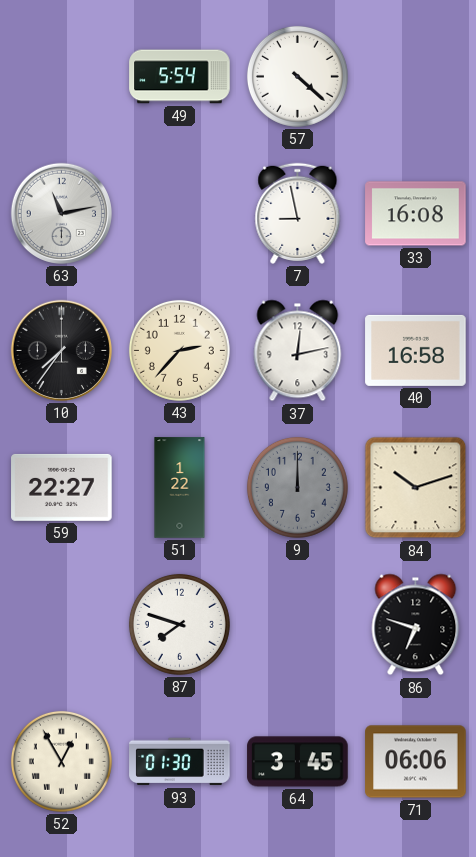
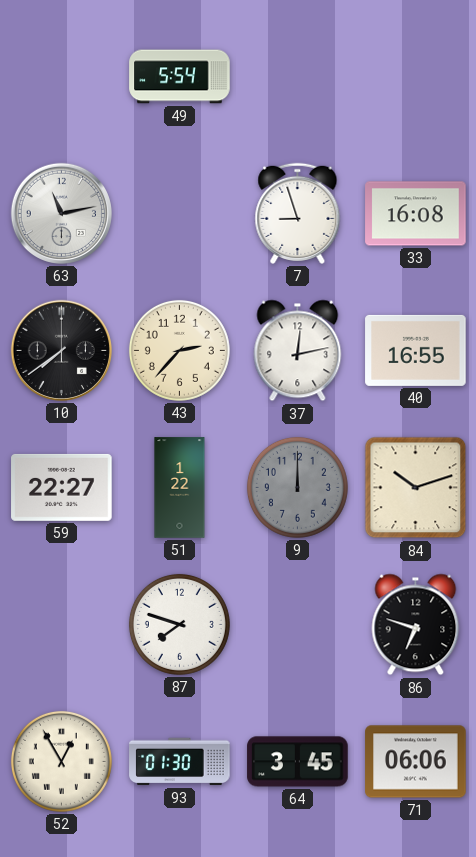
57: 4:22 -> none (297, 76)
7: 8:58 -> 8:57 (298, 213)
10: 7:36 -> 7:39 (61, 350)
40: 16:58 -> 16:55 (416, 350)
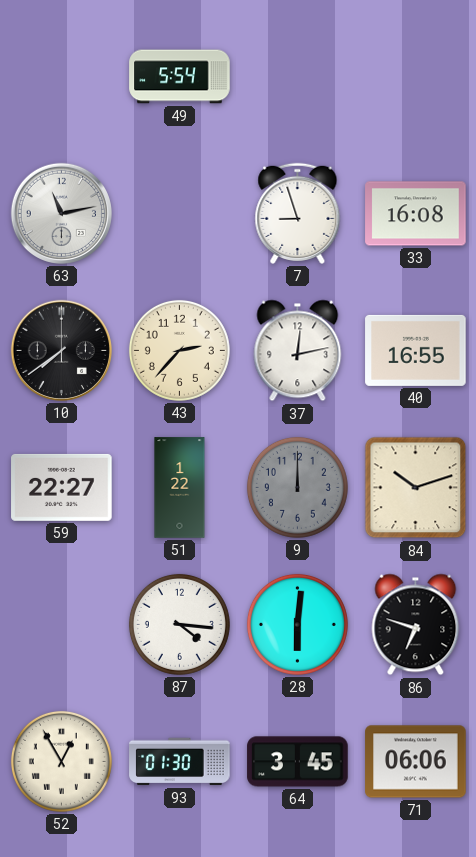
87: 7:48 -> 4:16 (179, 624)
28: none -> 6:01 (297, 624)
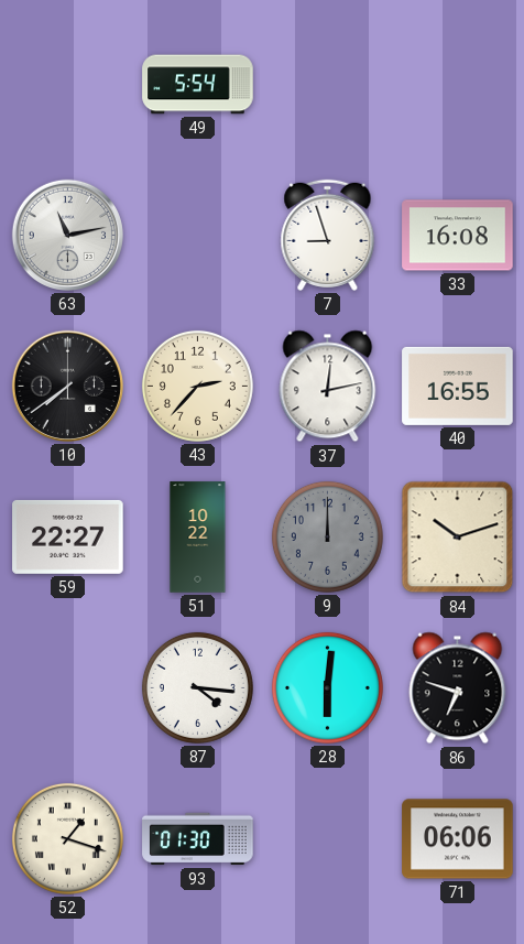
51: 1:22 -> 10:22 (198, 538)
52: 12:55 -> 1:18 (67, 838)
64: 3:45 -> none (298, 762)
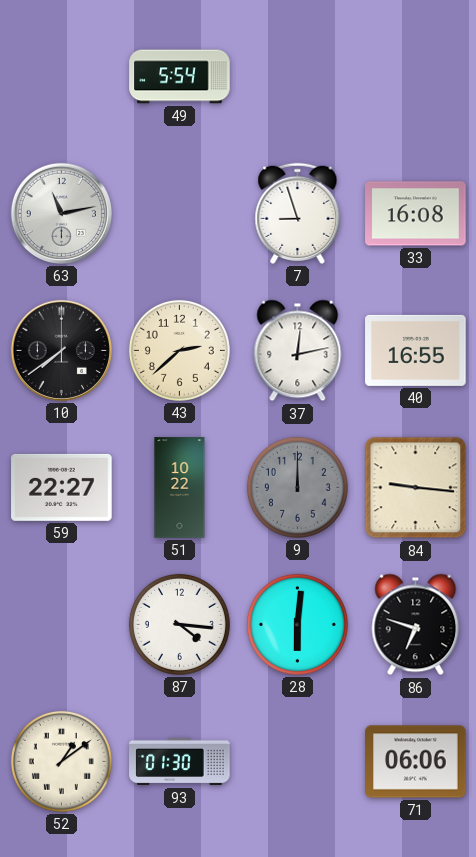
43: 2:37 -> 2:38 (179, 350)
84: 10:12 -> 9:16 (416, 488)
52: 1:18 -> 1:09 (61, 761)
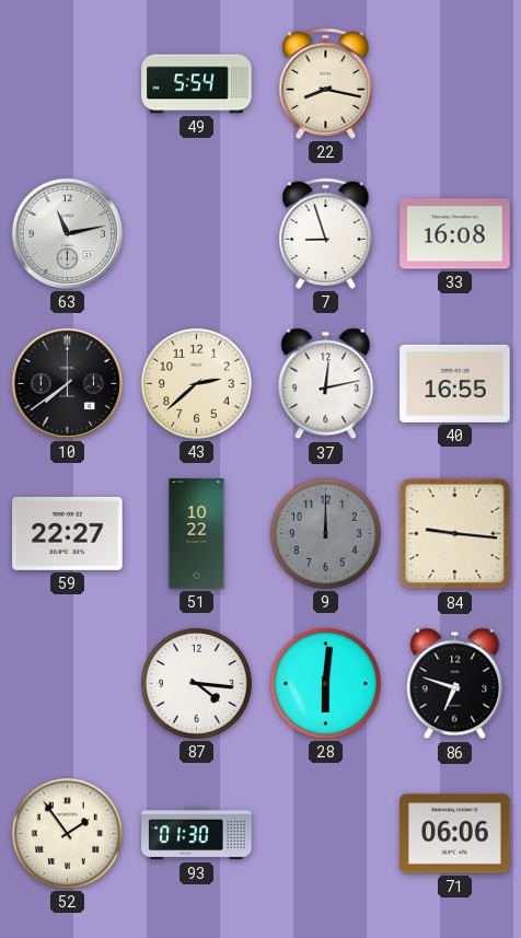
22: none -> 8:17 (326, 83)
52: 1:09 -> 1:54 (67, 833)
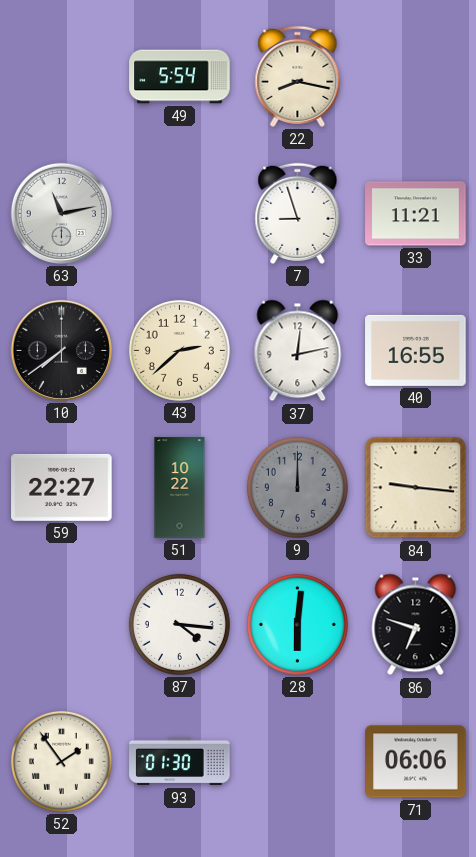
33: 16:08 -> 11:21 (416, 214)
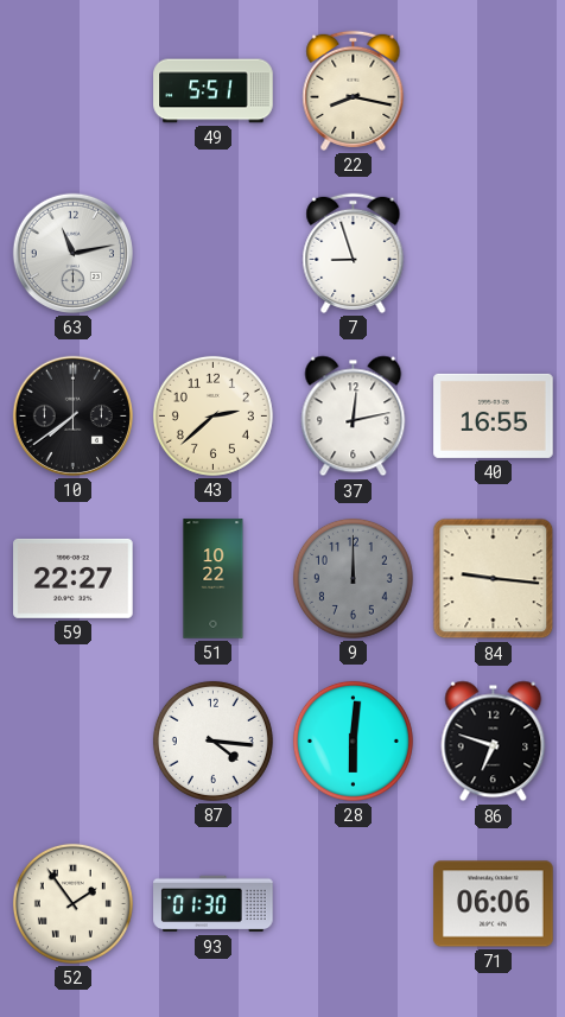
49: 5:54 -> 5:51 (214, 91)
33: 11:21 -> none (416, 214)
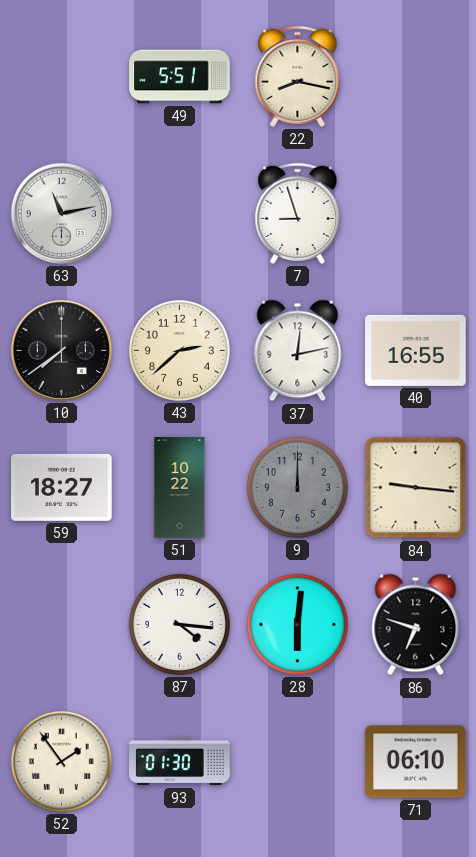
59: 22:27 -> 18:27 (62, 487)
71: 06:06 -> 06:10 (416, 762)
